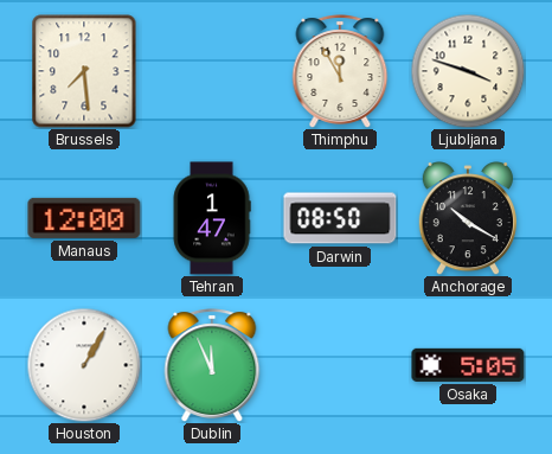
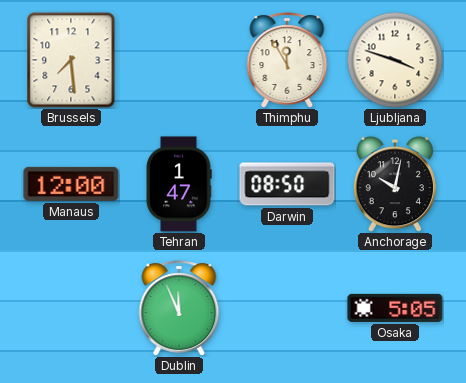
Anchorage: 10:20 -> 10:02 (395, 184)
Houston: 1:05 -> none (84, 365)
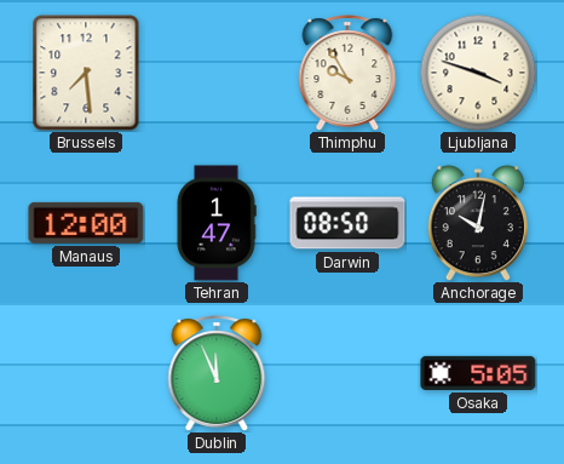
Thimphu: 11:55 -> 9:55 (347, 73)
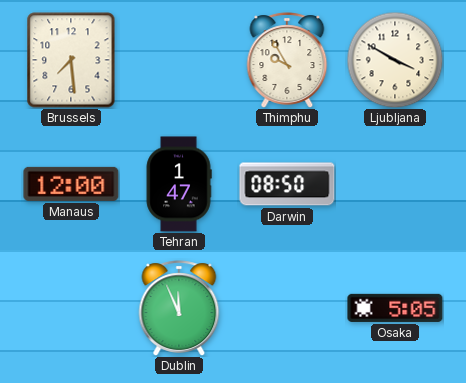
Ljubljana: 3:48 -> 3:50 (395, 60)
Anchorage: 10:02 -> none (478, 223)
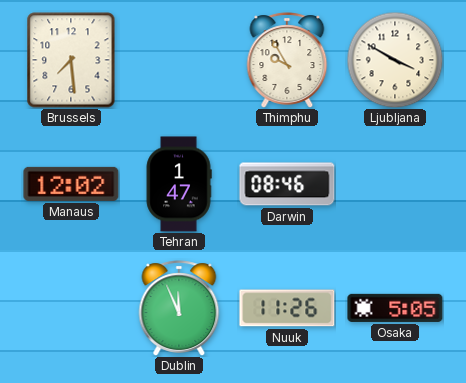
Manaus: 12:00 -> 12:02 (71, 184)
Darwin: 08:50 -> 08:46 (287, 184)
Nuuk: none -> 11:26 (287, 308)
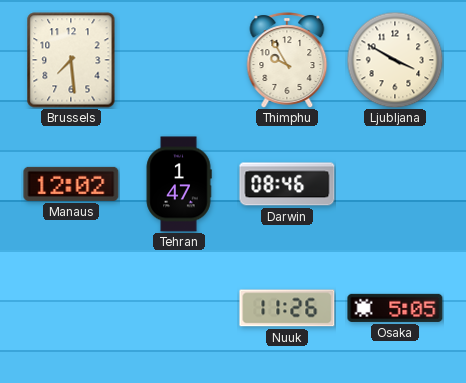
Dublin: 11:56 -> none (179, 308)
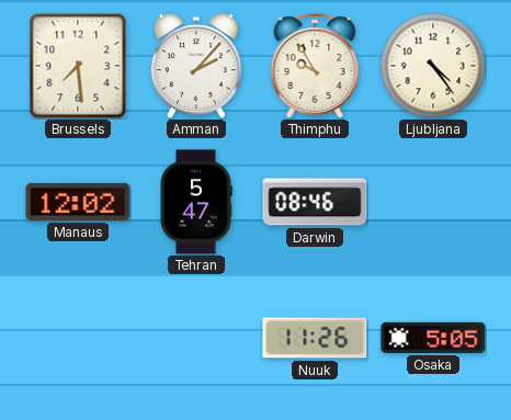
Amman: none -> 2:07 (196, 66)
Ljubljana: 3:50 -> 4:24 (433, 66)
Tehran: 1:47 -> 5:47 (196, 202)
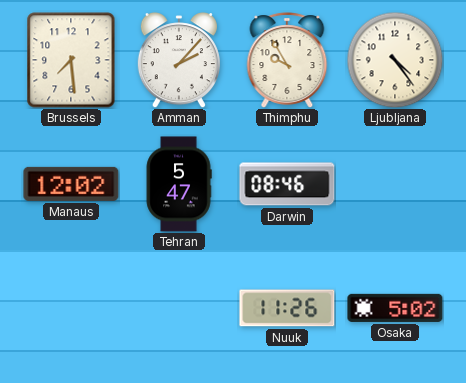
Osaka: 5:05 -> 5:02 (395, 308)
